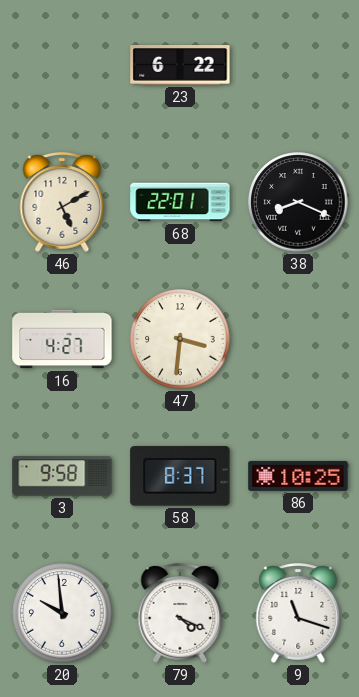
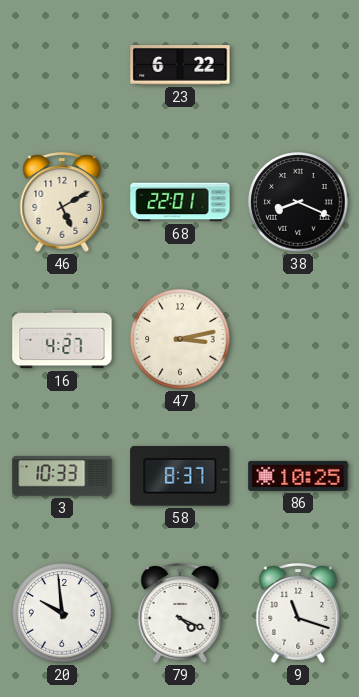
47: 3:31 -> 3:13 (180, 339)
3: 9:58 -> 10:33 (62, 476)
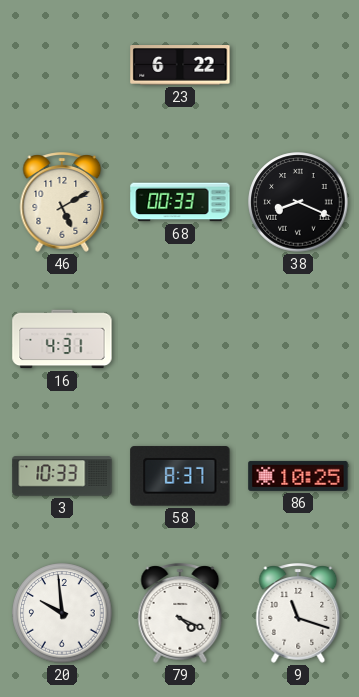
68: 22:01 -> 00:33 (180, 202)
16: 4:27 -> 4:31 (62, 339)
47: 3:13 -> none (180, 339)
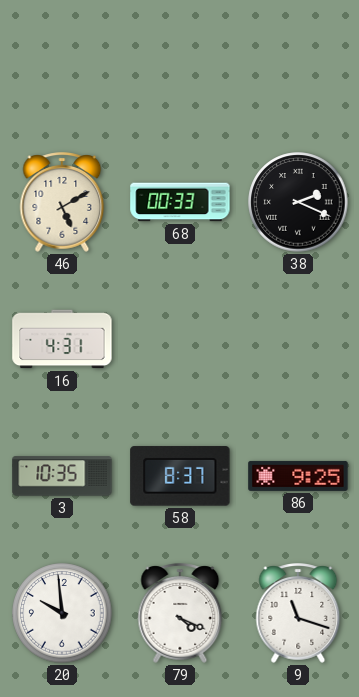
23: 6:22 -> none (180, 66)
38: 8:19 -> 2:19 (298, 202)
3: 10:33 -> 10:35 (62, 476)
86: 10:25 -> 9:25 (298, 476)
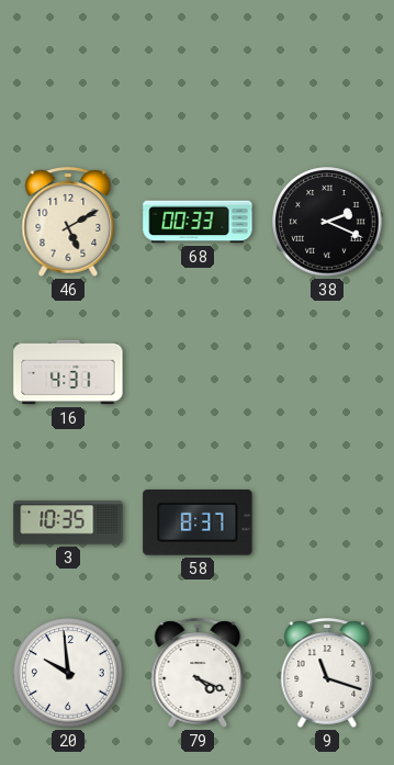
86: 9:25 -> none (298, 476)
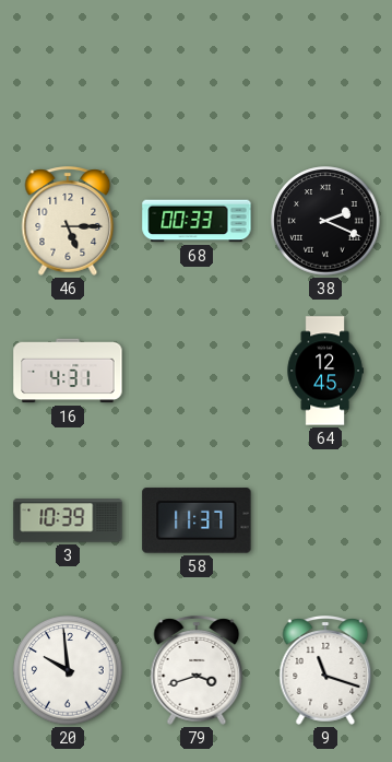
46: 5:10 -> 5:15 (68, 221)
64: none -> 12:45 (325, 371)
3: 10:35 -> 10:39 (68, 520)
58: 8:37 -> 11:37 (197, 520)
79: 4:19 -> 3:42 (197, 670)
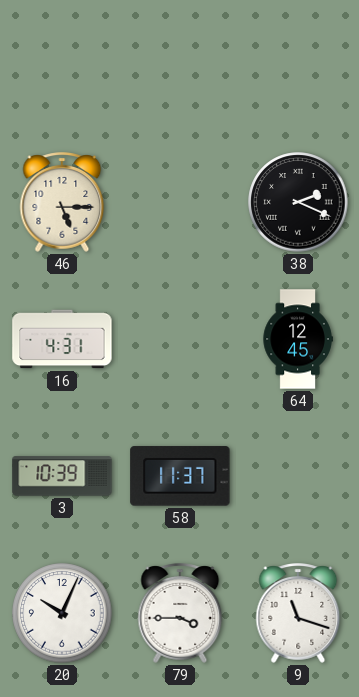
68: 00:33 -> none (197, 221)
20: 9:59 -> 10:04 (62, 613)
79: 3:42 -> 3:45 (180, 613)
